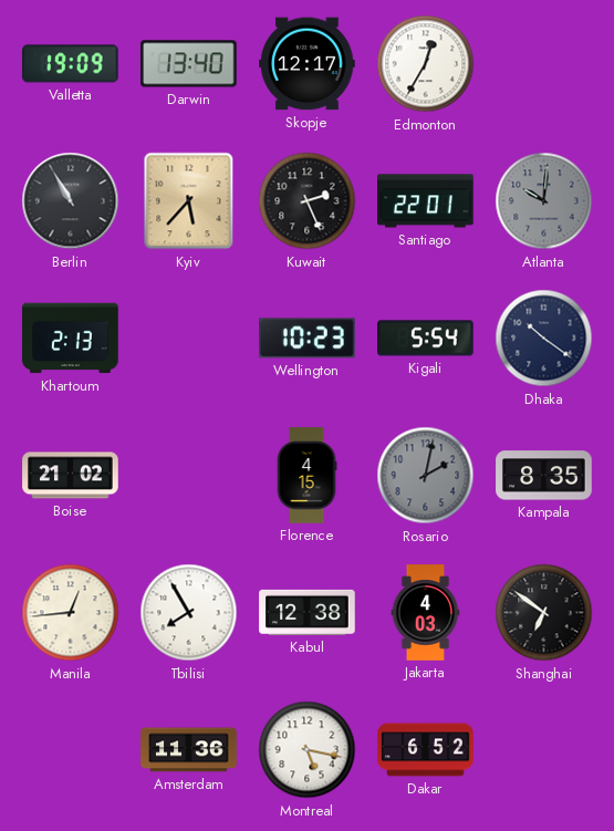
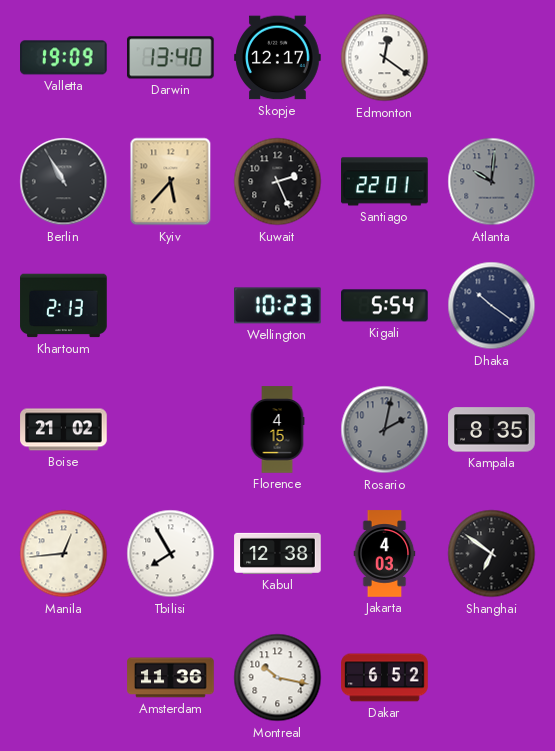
Edmonton: 12:35 -> 12:21 (385, 58)
Montreal: 5:17 -> 10:17 (278, 678)
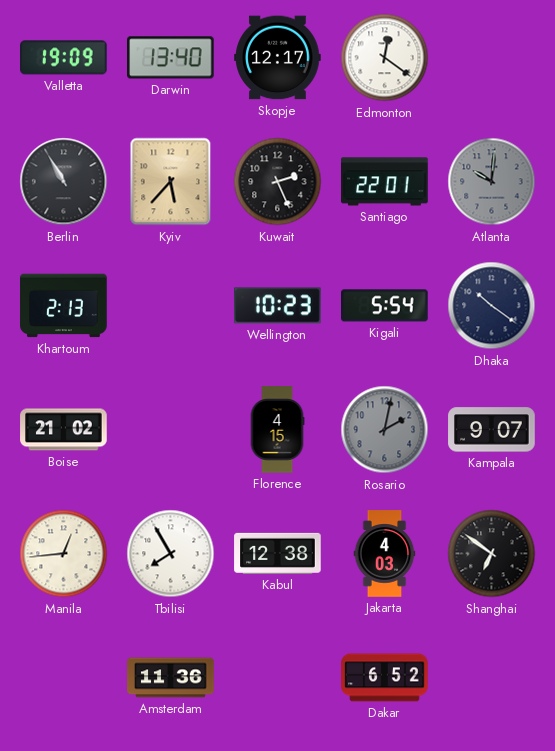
Kampala: 8:35 -> 9:07 (492, 430)
Montreal: 10:17 -> none (278, 678)
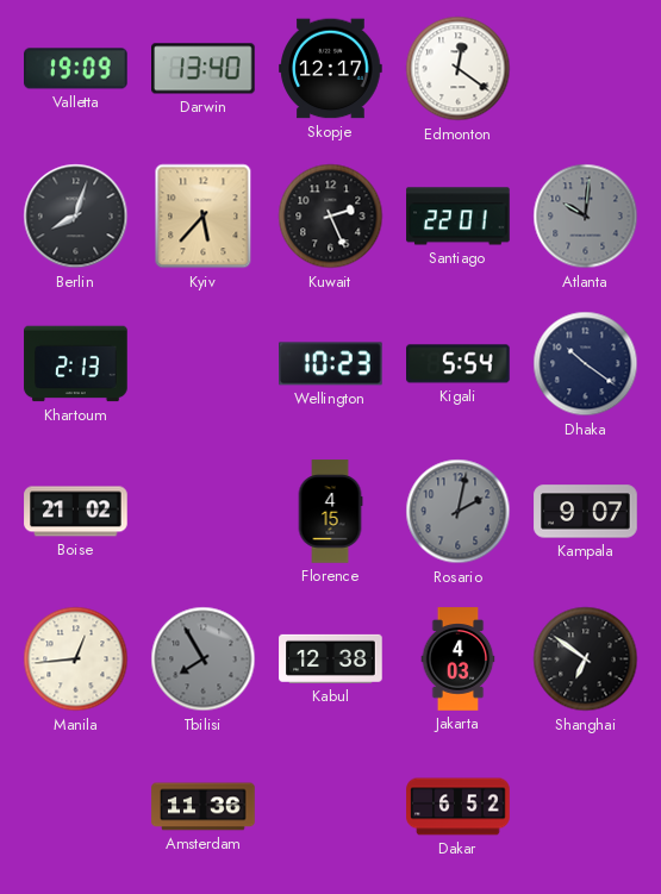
Berlin: 10:55 -> 8:03 (76, 217)
Tbilisi dial: white -> grey (204, 659)
